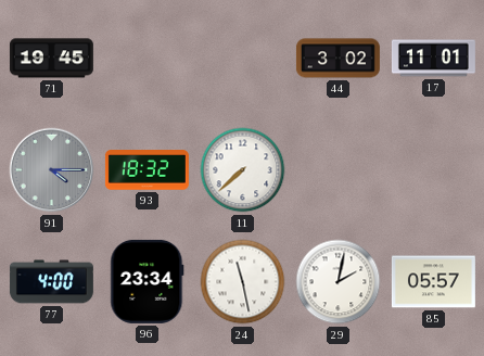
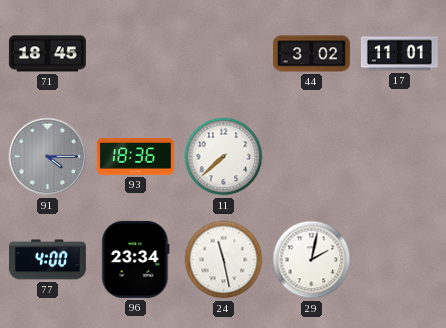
71: 19:45 -> 18:45 (47, 54)
93: 18:32 -> 18:36 (135, 157)
85: 05:57 -> none (433, 282)
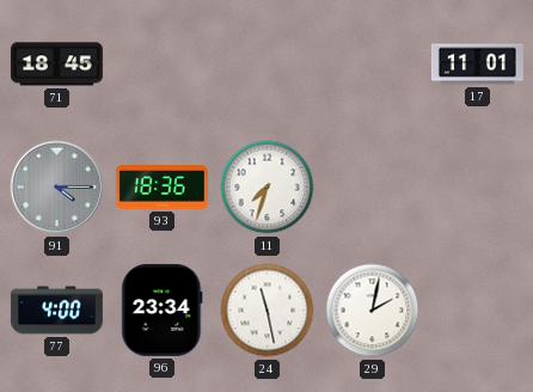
44: 3:02 -> none (311, 54)
11: 7:38 -> 7:33 (268, 188)
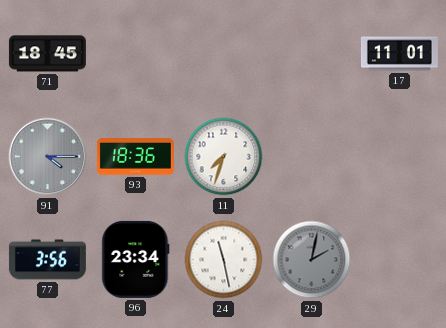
77: 4:00 -> 3:56 (47, 260)
29 dial: white -> grey (312, 260)
